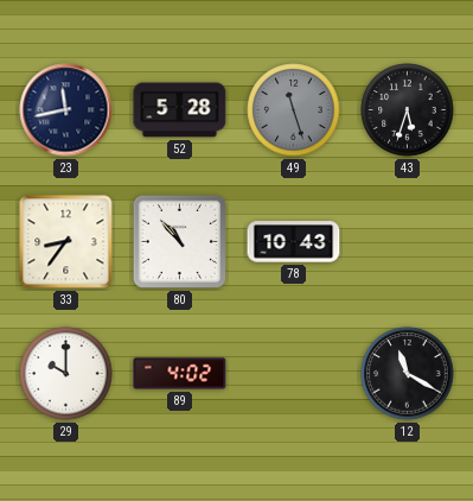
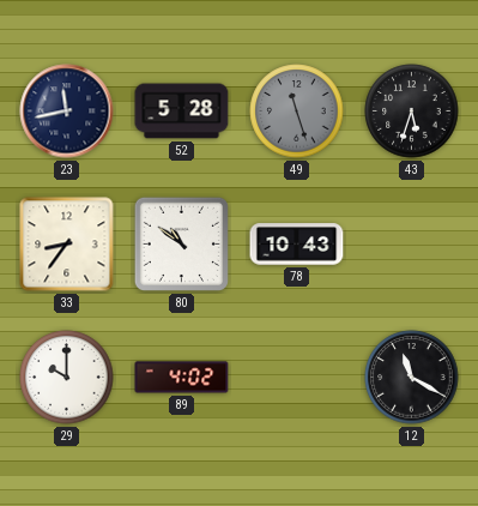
80: 10:53 -> 10:51 (181, 243)
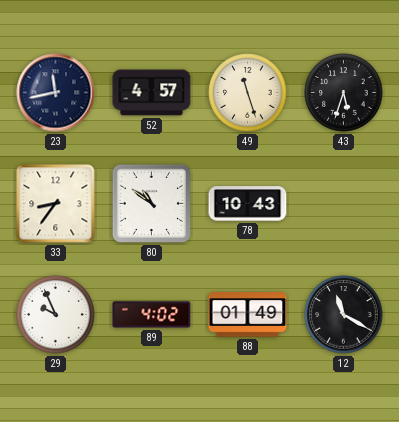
52: 5:28 -> 4:57 (152, 93)
49 dial: grey -> cream (248, 93)
29: 10:00 -> 9:56 (56, 315)
88: none -> 01:49 (248, 315)
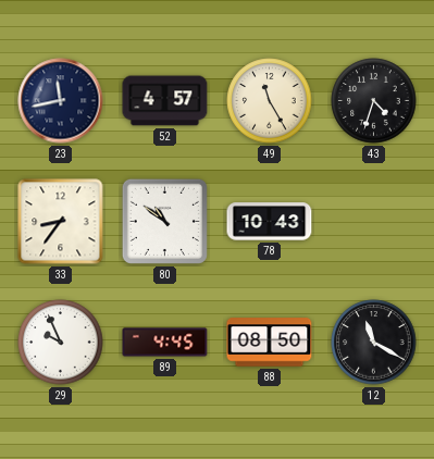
49: 11:27 -> 11:25 (270, 101)
43: 5:33 -> 4:33 (374, 101)
89: 4:02 -> 4:45 (165, 343)
88: 01:49 -> 08:50 (270, 343)
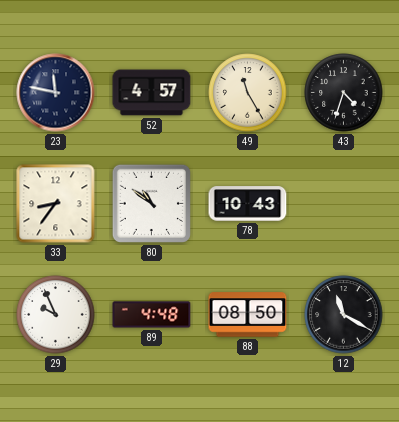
23: 11:43 -> 11:47 (56, 93)
89: 4:45 -> 4:48 (152, 315)
